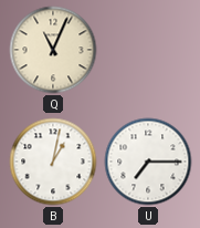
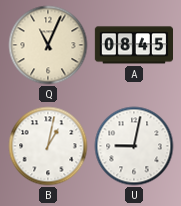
A: none -> 08:45 (133, 45)
U: 7:15 -> 9:02 (134, 146)
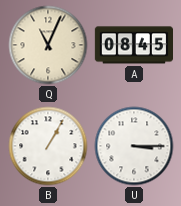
B: 1:02 -> 1:05 (48, 146)
U: 9:02 -> 3:15 (134, 146)
